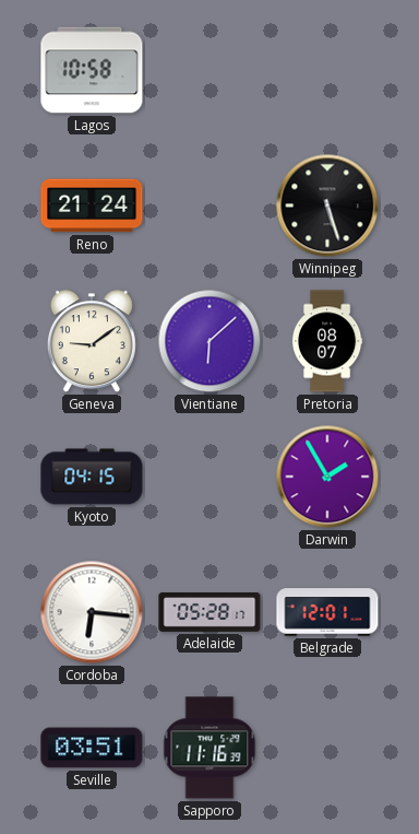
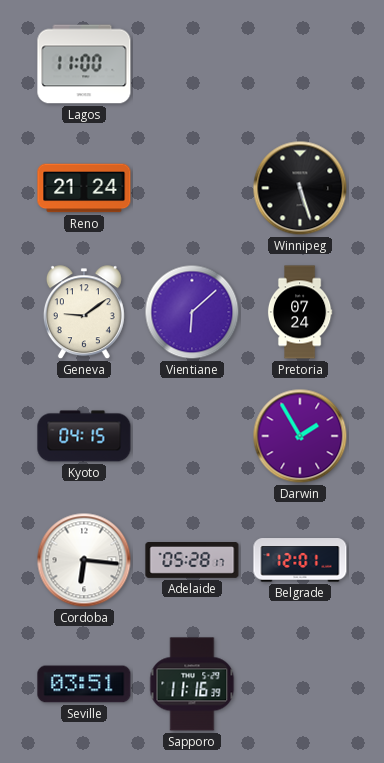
Lagos: 10:58 -> 11:00 (84, 64)
Pretoria: 08:07 -> 07:24 (300, 312)
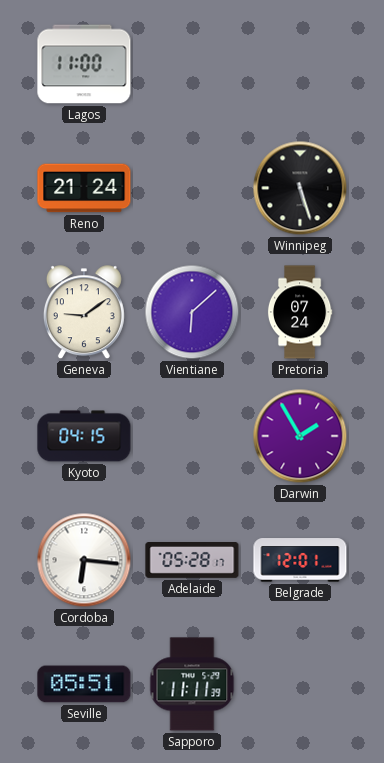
Seville: 03:51 -> 05:51 (84, 684)
Sapporo: 11:16 -> 11:11 (192, 684)
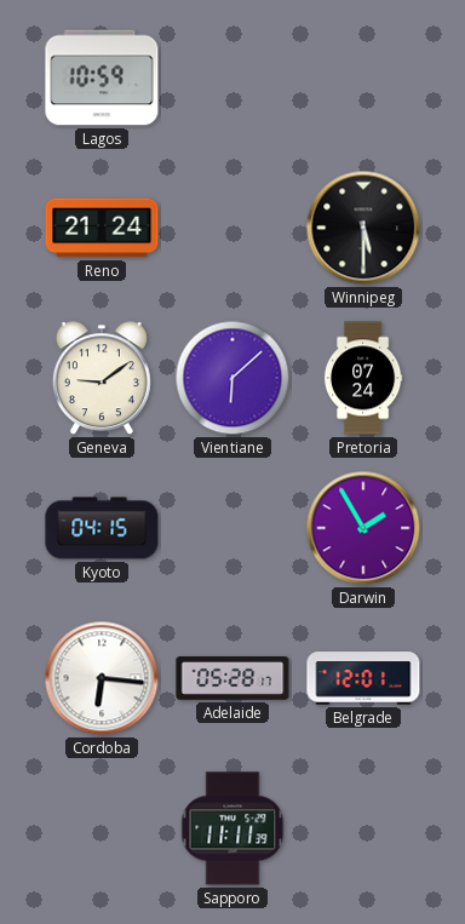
Lagos: 11:00 -> 10:59 (102, 78)
Winnipeg: 5:27 -> 5:30 (363, 228)
Seville: 05:51 -> none (84, 684)
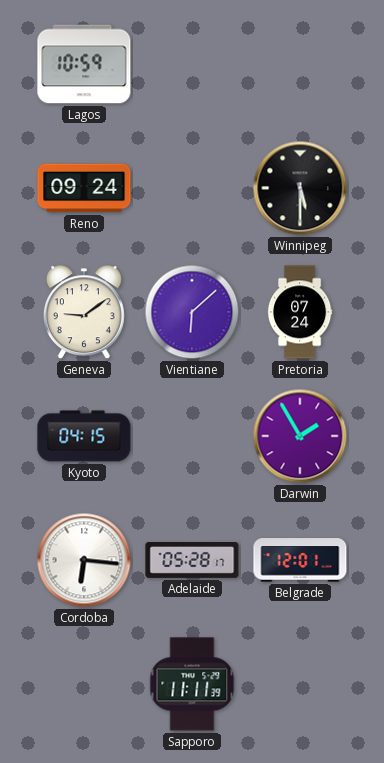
Reno: 21:24 -> 09:24 (84, 188)
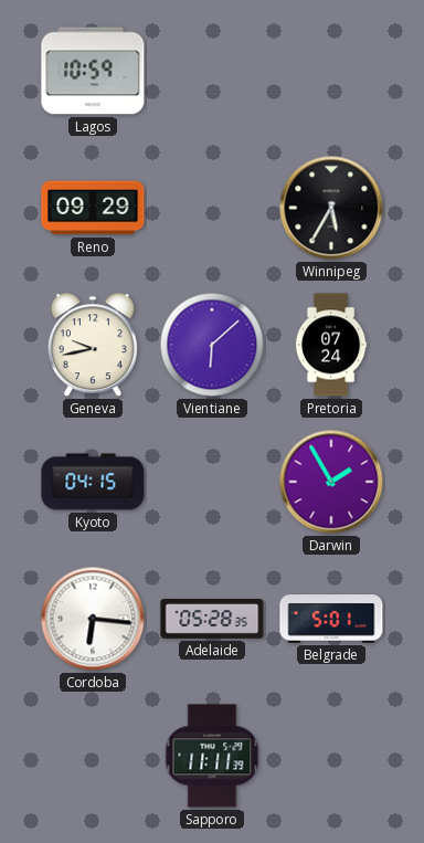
Reno: 09:24 -> 09:29 (93, 208)
Winnipeg: 5:30 -> 5:35 (331, 208)
Geneva: 9:09 -> 9:43 (93, 346)
Adelaide: 05:28:17 -> 05:28:35 (212, 620)
Belgrade: 12:01 -> 5:01 (331, 619)
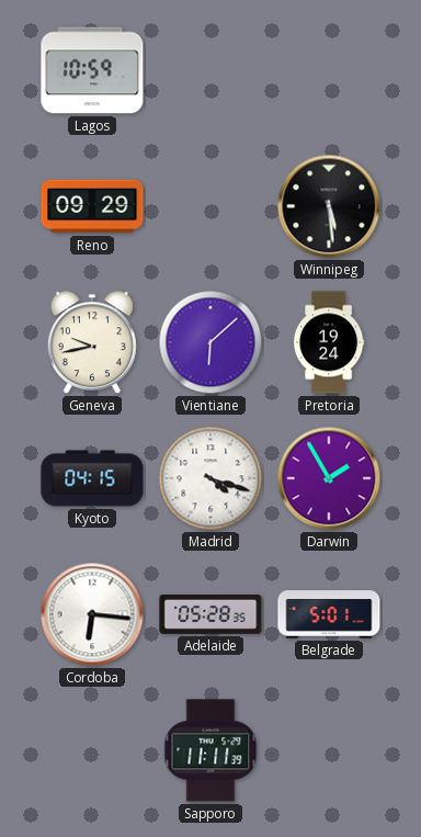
Winnipeg: 5:35 -> 5:29 (329, 206)
Pretoria: 07:24 -> 19:24 (329, 342)
Madrid: none -> 4:18 (210, 478)
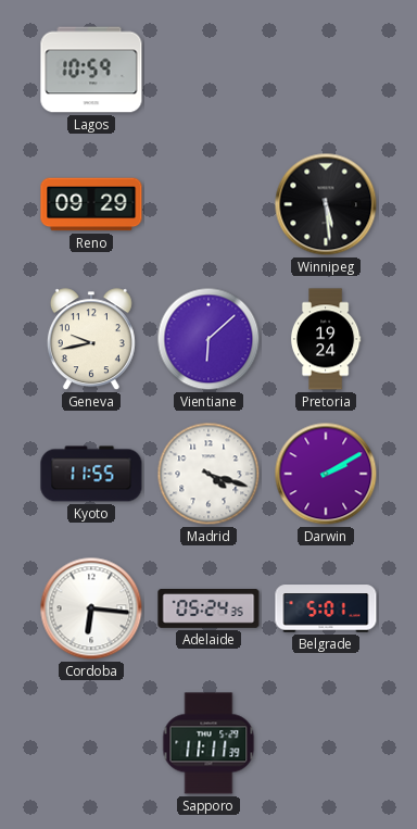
Kyoto: 04:15 -> 11:55 (91, 474)
Darwin: 1:55 -> 2:10 (326, 474)
Adelaide: 05:28 -> 05:24 (208, 610)
